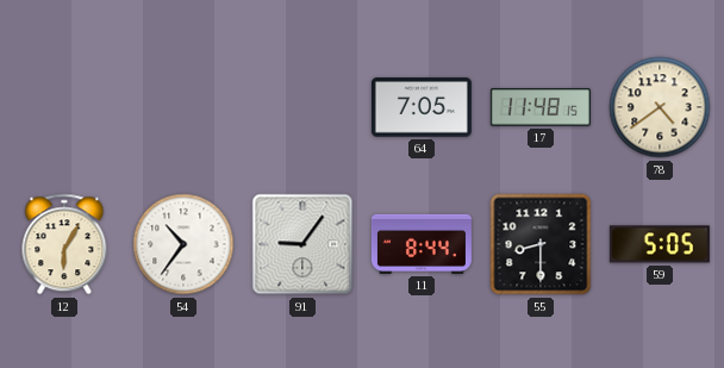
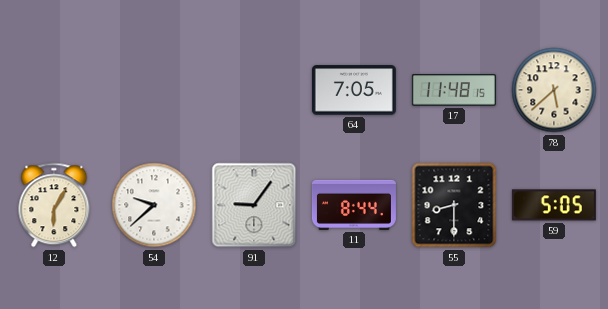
78: 4:39 -> 5:38 (554, 90)
54: 10:36 -> 9:38 (154, 205)
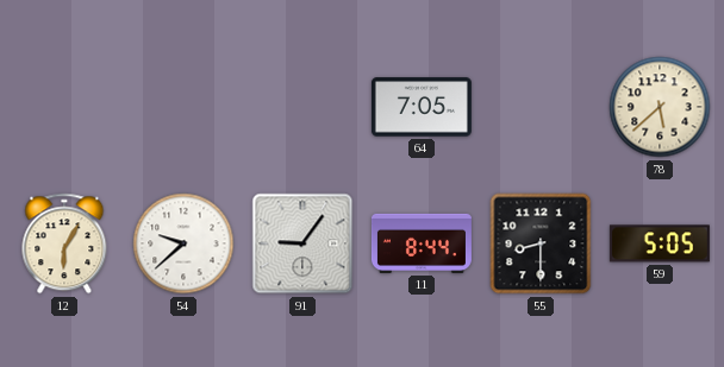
17: 11:48 -> none (454, 90)
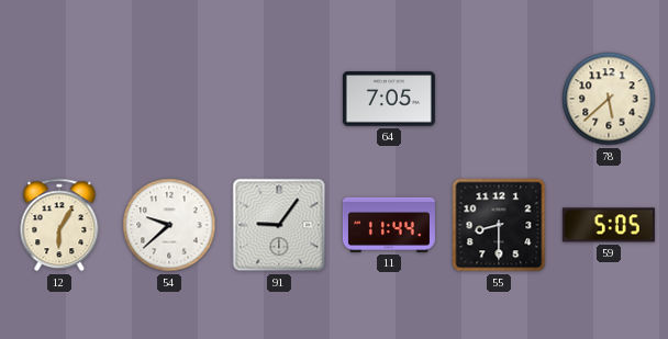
11: 8:44 -> 11:44 (389, 225)
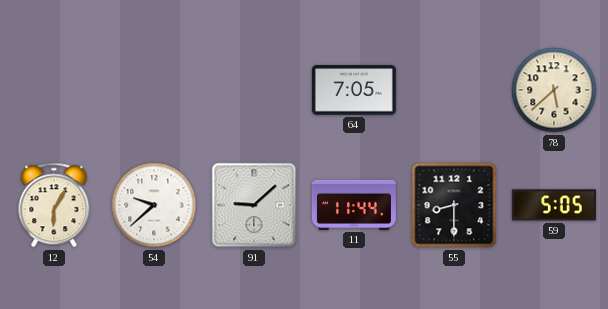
91: 9:06 -> 9:08 (254, 205)
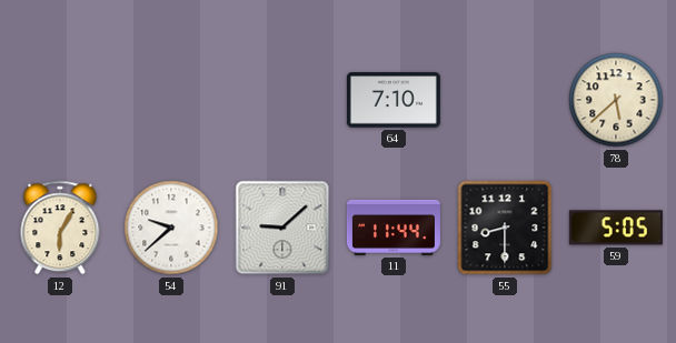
64: 7:05 -> 7:10 (394, 100)
